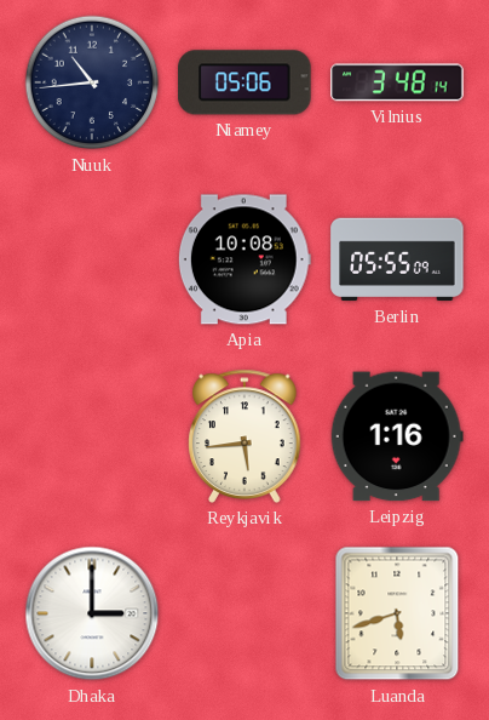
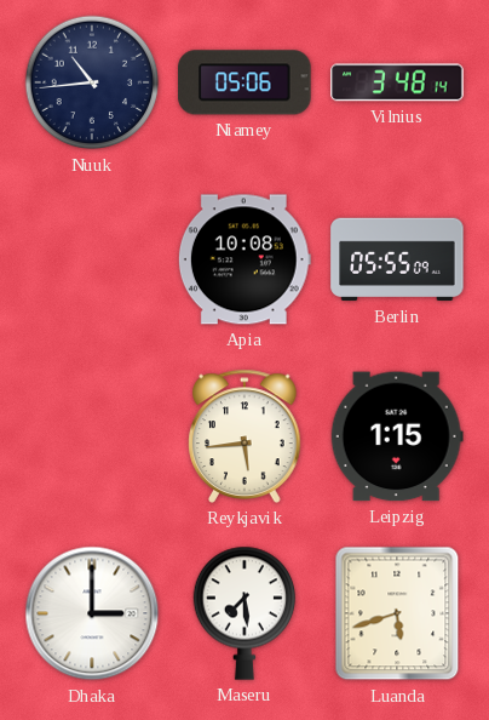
Leipzig: 1:16 -> 1:15 (397, 436)
Maseru: none -> 7:29 (244, 613)
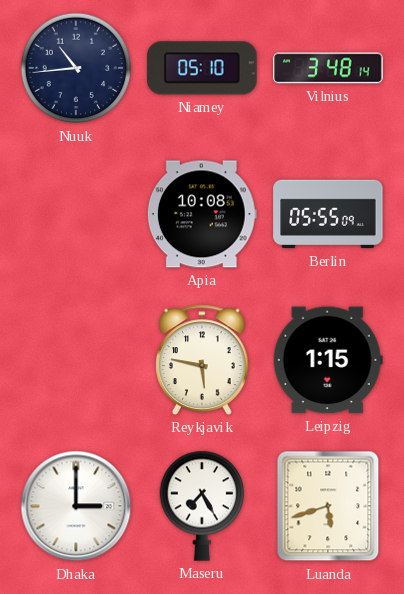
Niamey: 05:06 -> 05:10 (202, 68)
Reykjavik: 5:44 -> 5:47 (202, 360)
Maseru: 7:29 -> 7:25 (202, 506)
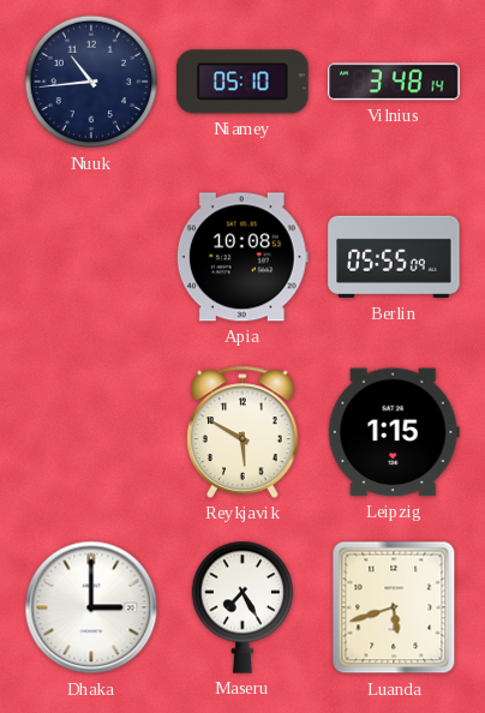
Reykjavik: 5:47 -> 5:50 (242, 432)
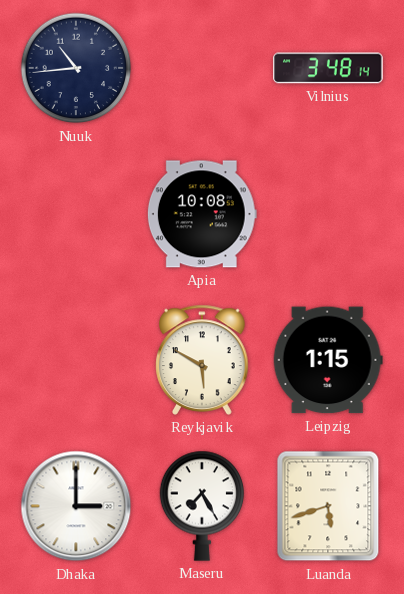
Niamey: 05:10 -> none (242, 82)
Berlin: 05:55 -> none (394, 257)
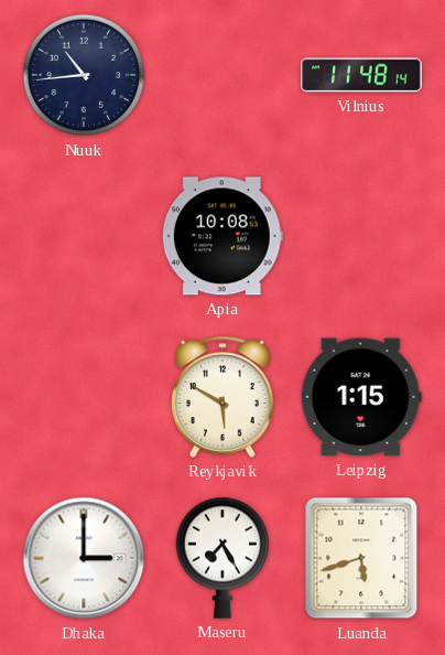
Vilnius: 3:48 -> 11:48 (361, 75)
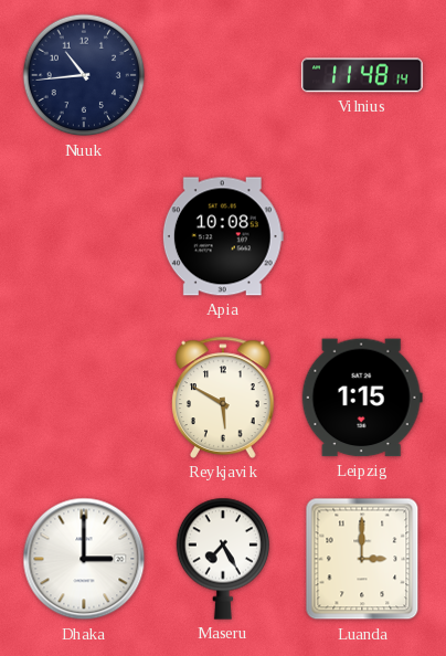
Luanda: 5:42 -> 3:00 (362, 559)
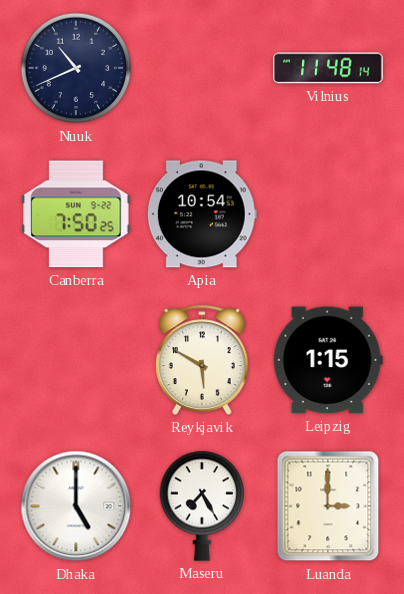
Nuuk: 10:44 -> 10:41 (76, 68)
Canberra: none -> 7:50 (76, 214)
Apia: 10:08 -> 10:54 (202, 214)
Dhaka: 3:00 -> 5:00 (76, 506)
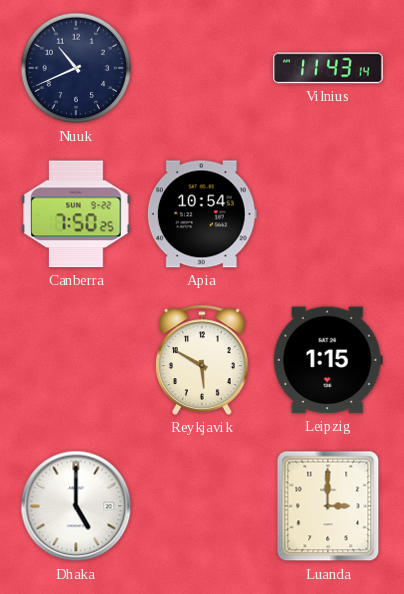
Vilnius: 11:48 -> 11:43 (328, 68)
Maseru: 7:25 -> none (202, 506)
